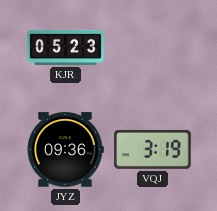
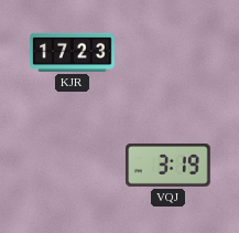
KJR: 05:23 -> 17:23 (73, 52)
JYZ: 09:36 -> none (65, 150)
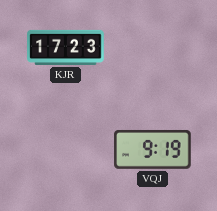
VQJ: 3:19 -> 9:19 (153, 149)
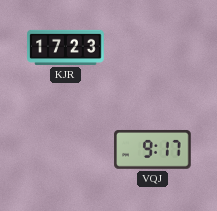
VQJ: 9:19 -> 9:17 (153, 149)
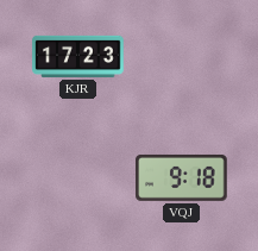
VQJ: 9:17 -> 9:18 (182, 177)
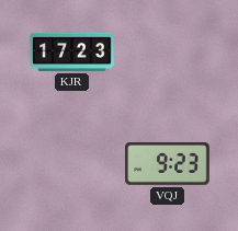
VQJ: 9:18 -> 9:23 (168, 163)
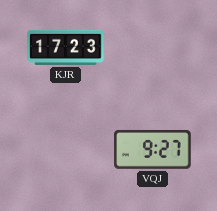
VQJ: 9:23 -> 9:27 (153, 149)
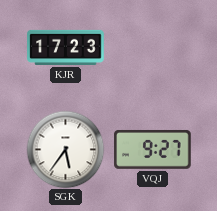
SGK: none -> 5:36 (65, 149)
